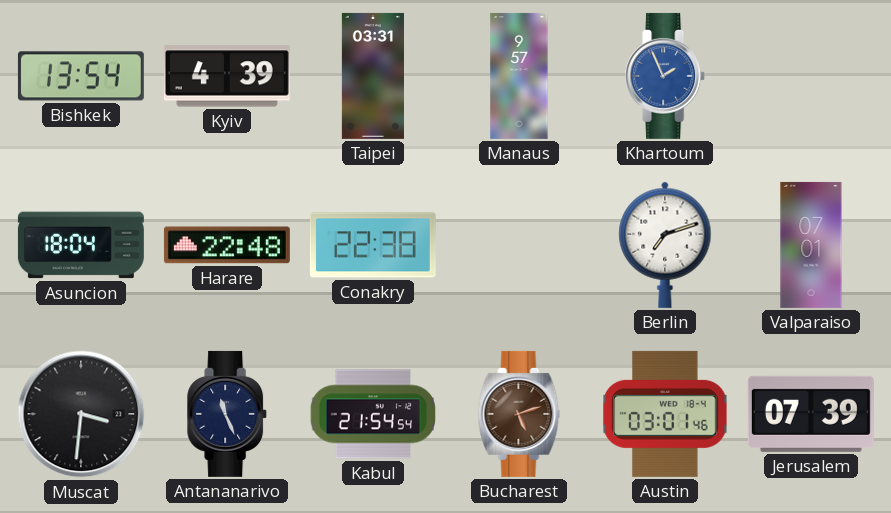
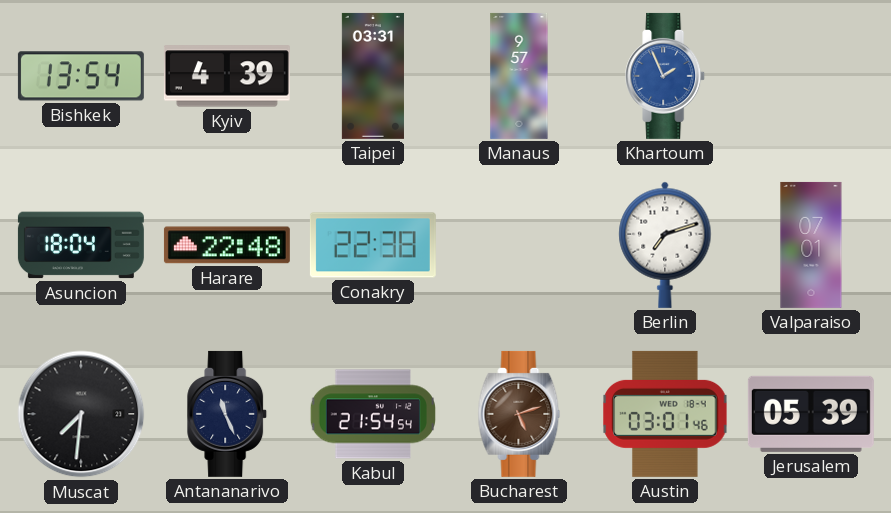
Muscat: 3:31 -> 7:31 (81, 414)
Jerusalem: 07:39 -> 05:39 (811, 414)
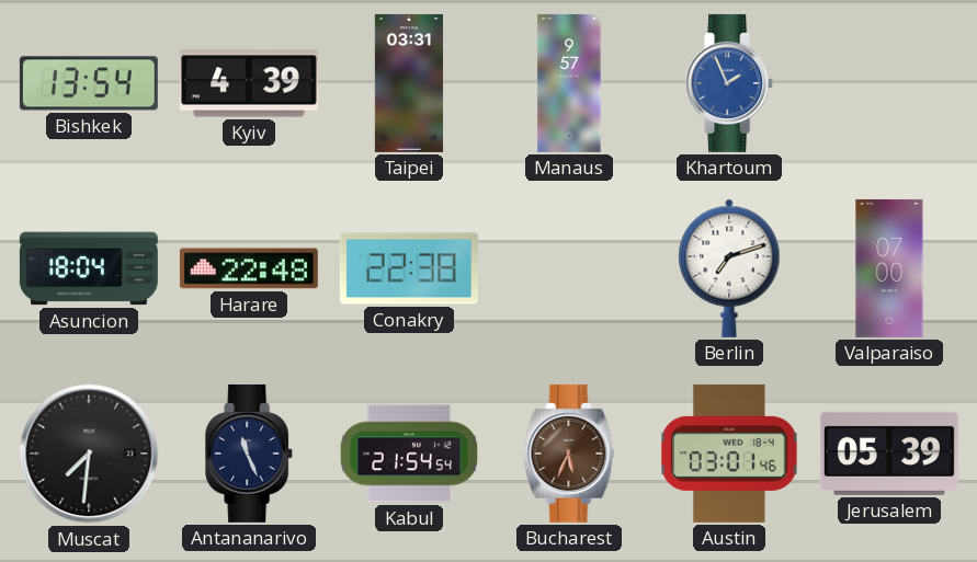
Valparaiso: 07:01 -> 07:00 (889, 268)
Bucharest: 5:12 -> 5:34 (569, 454)
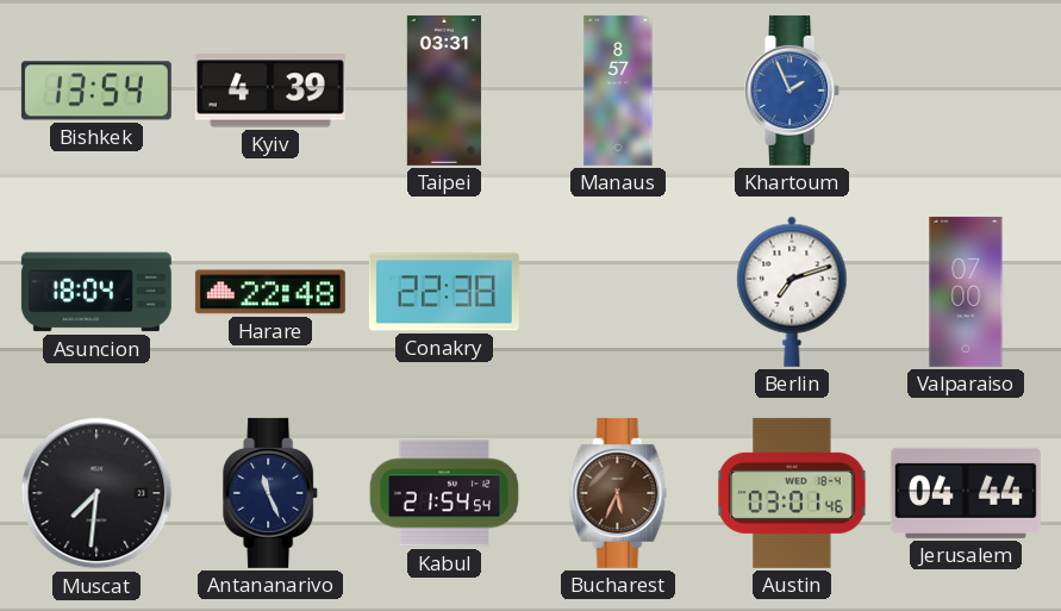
Manaus: 9:57 -> 8:57 (618, 91)
Jerusalem: 05:39 -> 04:44 (966, 493)
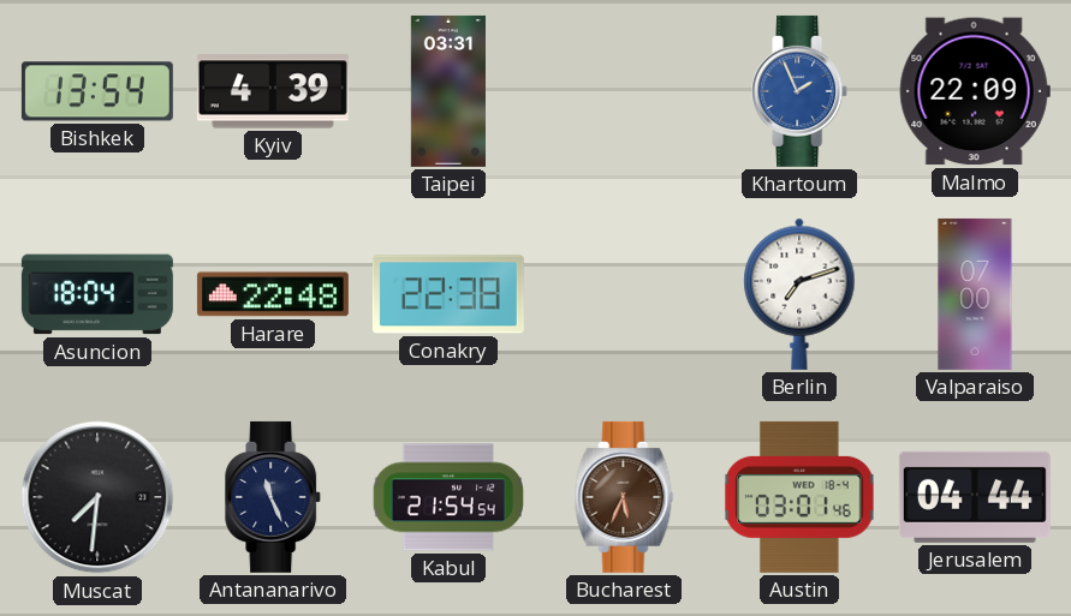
Manaus: 8:57 -> none (618, 91)
Malmo: none -> 22:09 (975, 91)
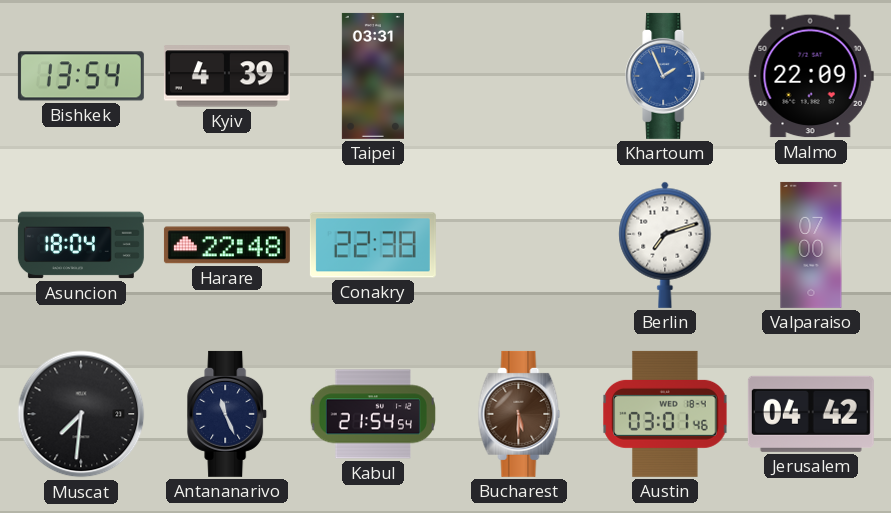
Bucharest: 5:34 -> 5:30 (519, 414)
Jerusalem: 04:44 -> 04:42 (811, 414)
